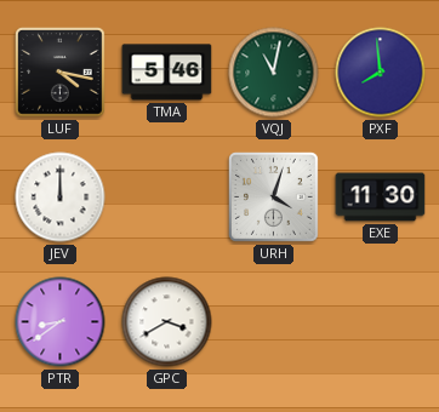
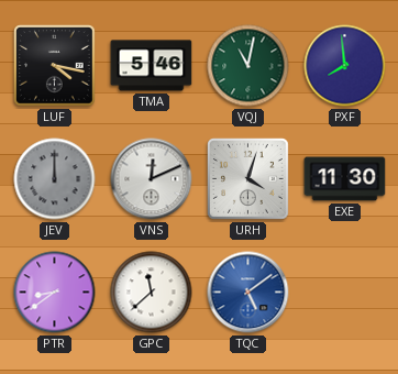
JEV dial: white -> grey (55, 179)
VNS: none -> 12:11 (152, 179)
GPC: 3:40 -> 11:38 (152, 293)
TQC: none -> 5:09 (248, 293)
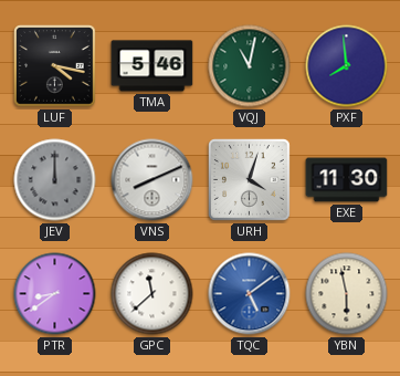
VNS: 12:11 -> 8:11 (152, 180)
YBN: none -> 5:58 (347, 294)
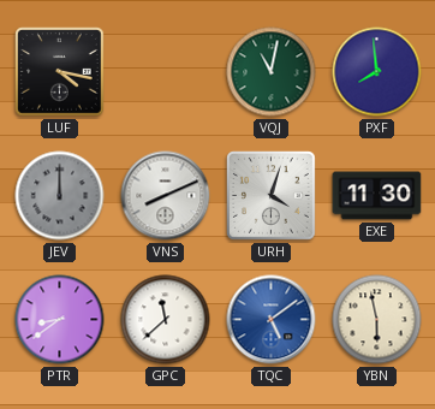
TMA: 5:46 -> none (152, 66)
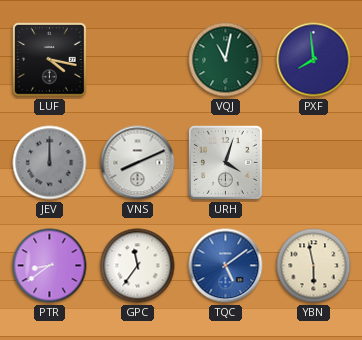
EXE: 11:30 -> none (377, 196)
GPC: 11:38 -> 11:36 (138, 266)
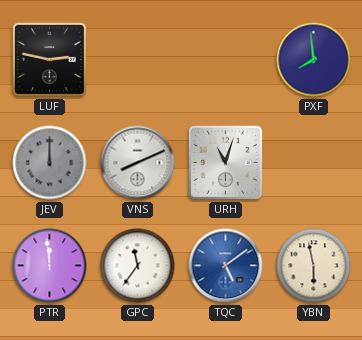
LUF: 4:17 -> 2:47 (50, 60)
VQJ: 11:02 -> none (226, 60)
URH: 4:03 -> 11:03 (226, 163)
PTR: 8:39 -> 11:59 (50, 266)
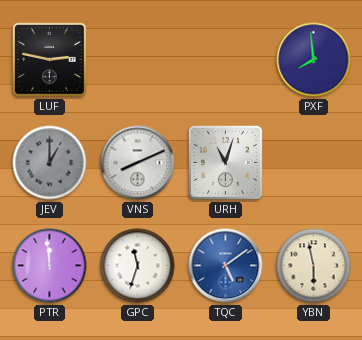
JEV: 12:00 -> 1:00 (50, 163)
GPC: 11:36 -> 11:33 (138, 266)
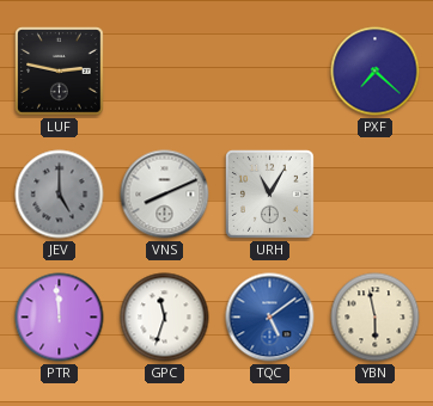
PXF: 7:59 -> 7:22 (376, 72)
JEV: 1:00 -> 5:00 (60, 195)
URH: 11:03 -> 11:05 (270, 195)
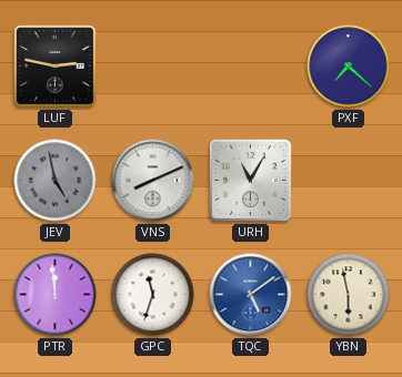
JEV: 5:00 -> 4:58 (56, 181)
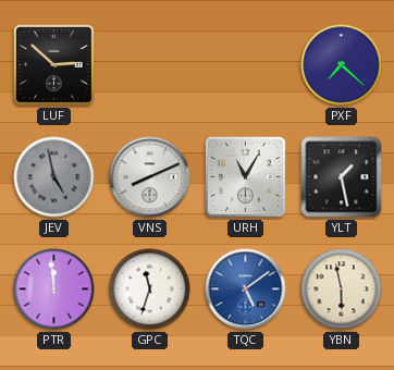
LUF: 2:47 -> 2:52 (54, 65)
YLT: none -> 1:28 (342, 177)
